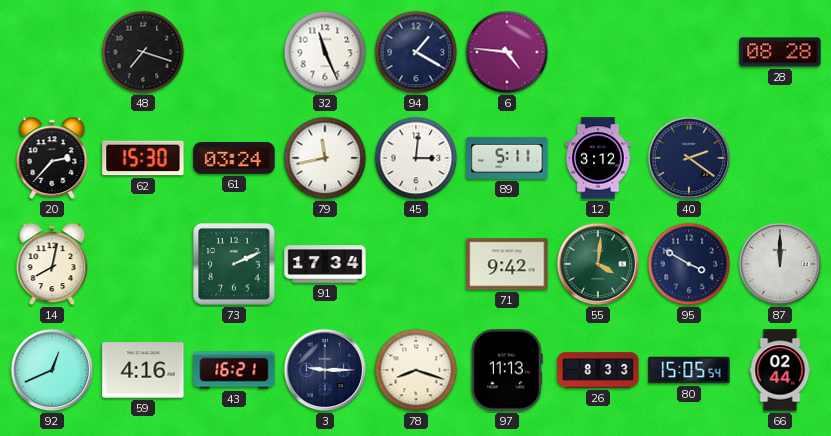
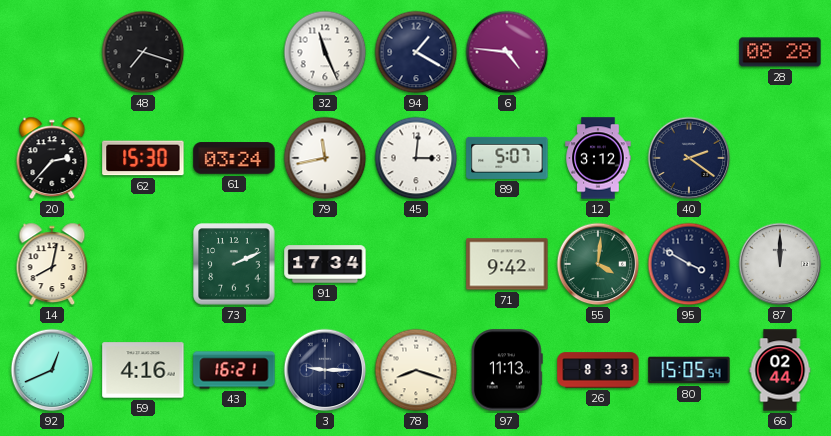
89: 5:11 -> 5:07 (507, 158)
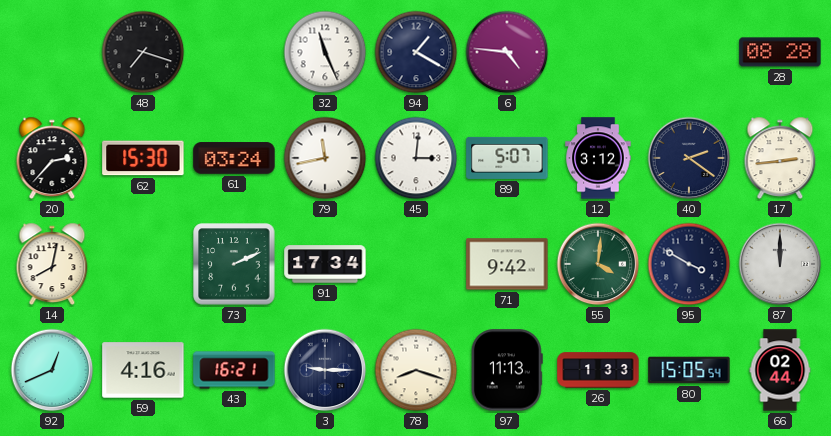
17: none -> 2:44 (780, 158)
26: 8:33 -> 1:33 (598, 370)
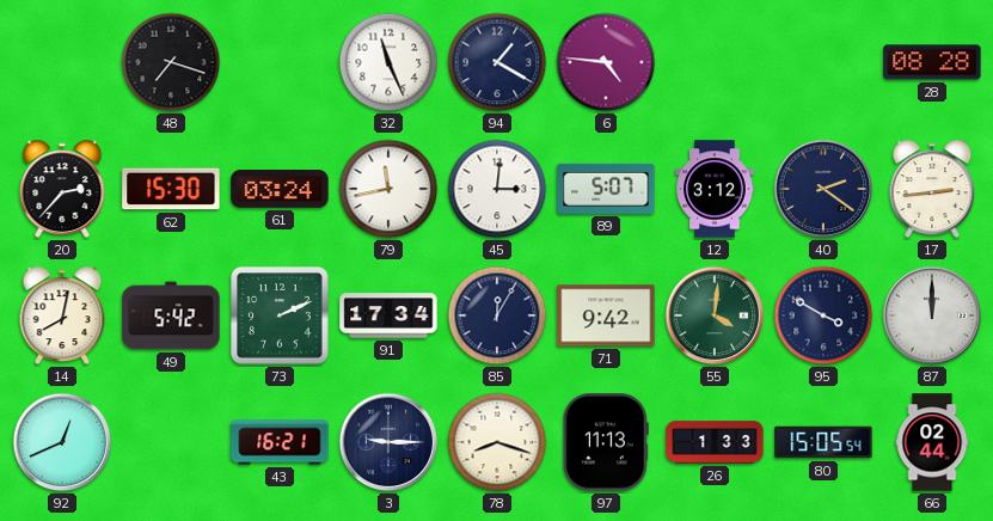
49: none -> 5:42 (171, 315)
85: none -> 12:05 (497, 315)
59: 4:16 -> none (143, 370)
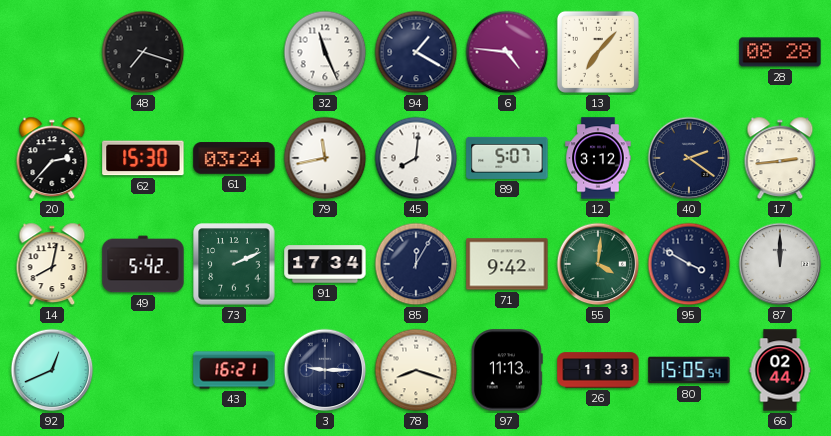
13: none -> 7:07 (598, 52)
45: 3:01 -> 8:01 (416, 158)
